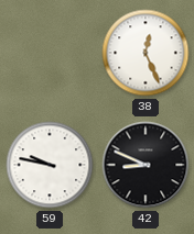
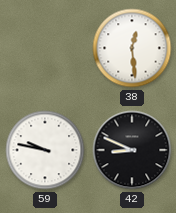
38: 12:26 -> 12:29 (132, 48)
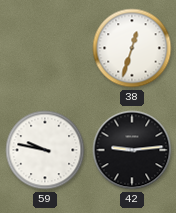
38: 12:29 -> 12:33 (132, 48)
42: 8:49 -> 9:14 (132, 150)
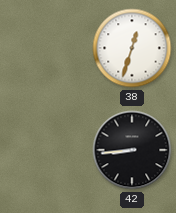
59: 9:47 -> none (45, 150)
42: 9:14 -> 8:44 (132, 150)
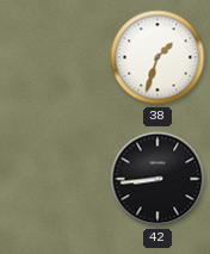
38: 12:33 -> 1:33 (157, 57)
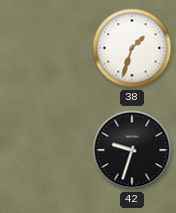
42: 8:44 -> 9:33 (132, 150)
